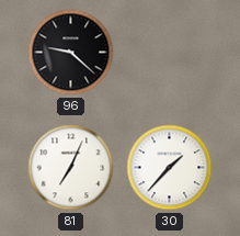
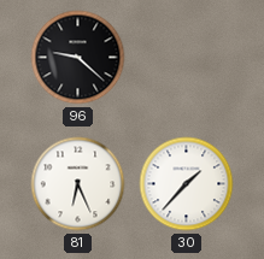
81: 7:04 -> 6:26 (78, 184)
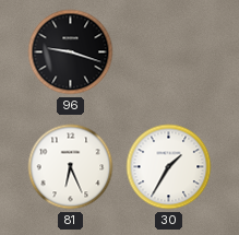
96: 9:22 -> 9:18 (71, 52)
30: 1:37 -> 1:35 (169, 167)
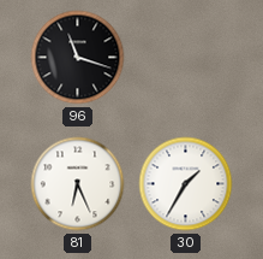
96: 9:18 -> 11:18 (78, 58)
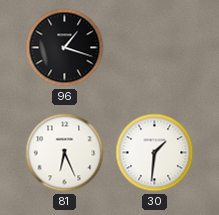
96: 11:18 -> 1:18 (65, 48)
30: 1:35 -> 1:31 (155, 153)
